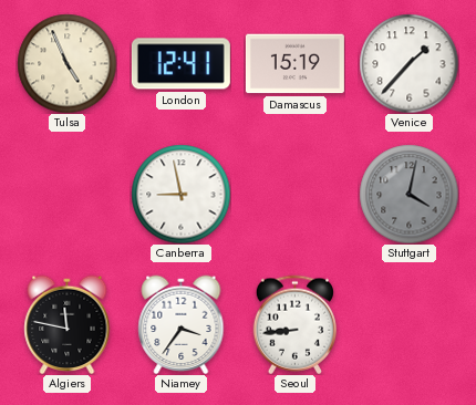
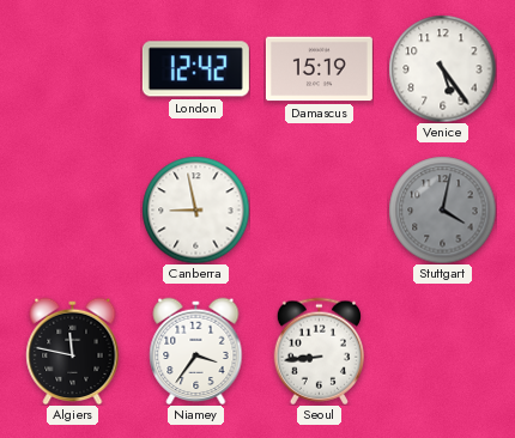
Tulsa: 4:56 -> none (66, 63)
London: 12:41 -> 12:42 (195, 69)
Venice: 1:37 -> 5:24 (442, 68)
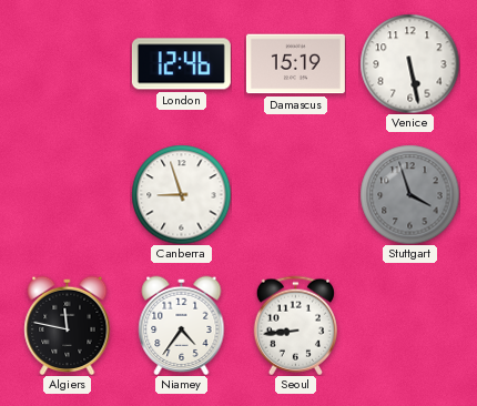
London: 12:42 -> 12:46 (181, 64)
Venice: 5:24 -> 5:28 (409, 63)
Canberra: 8:58 -> 8:57 (181, 194)
Stuttgart: 4:02 -> 3:57 (409, 194)
Niamey: 3:36 -> 4:36 (182, 325)
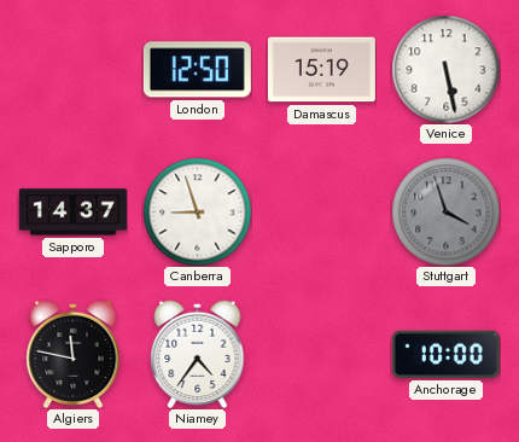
London: 12:46 -> 12:50 (197, 70)
Sapporo: none -> 14:37 (72, 213)
Seoul: 8:44 -> none (295, 325)
Anchorage: none -> 10:00 (445, 354)
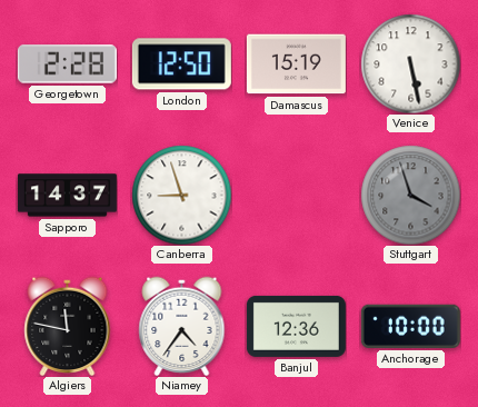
Georgetown: none -> 2:28 (67, 64)
Banjul: none -> 12:36 (296, 326)
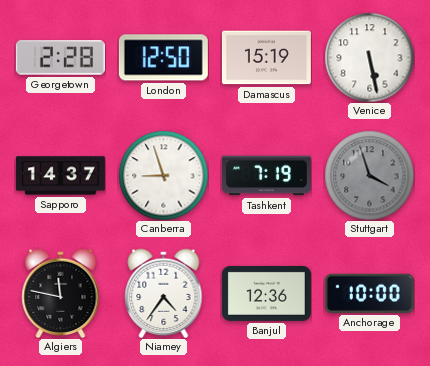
Tashkent: none -> 7:19 (266, 176)
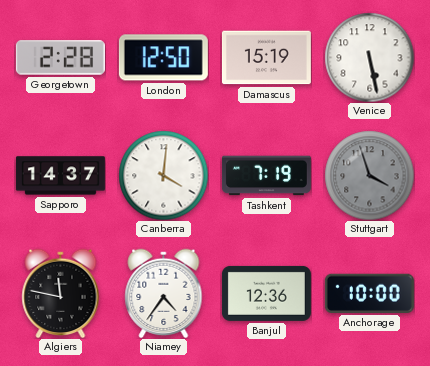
Canberra: 8:57 -> 4:01 (163, 175)
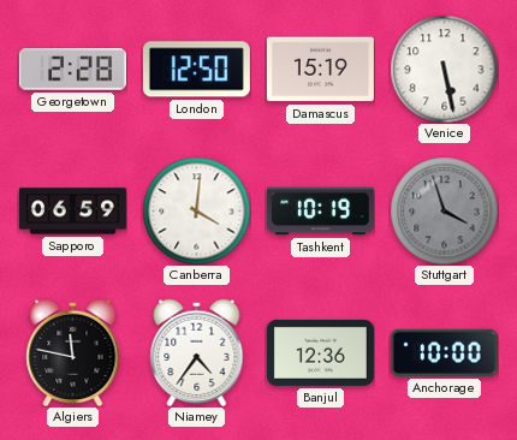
Sapporo: 14:37 -> 06:59 (72, 212)
Tashkent: 7:19 -> 10:19 (320, 212)
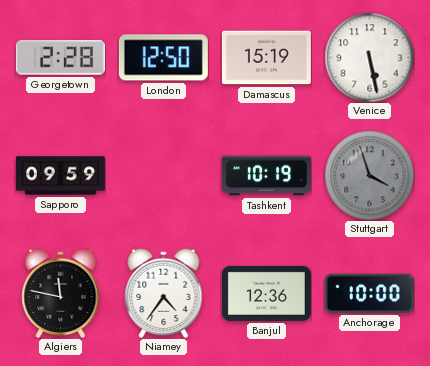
Sapporo: 06:59 -> 09:59 (60, 176)
Canberra: 4:01 -> none (196, 210)
